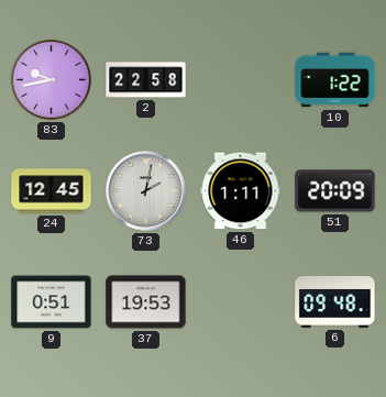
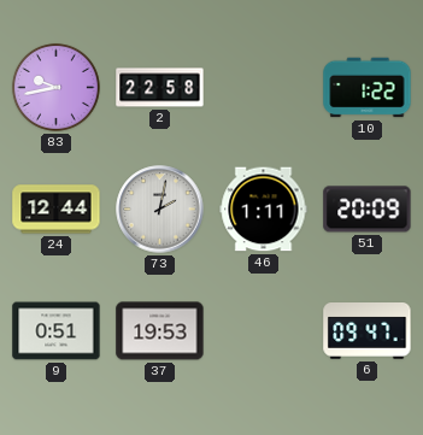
24: 12:45 -> 12:44 (57, 210)
6: 09:48 -> 09:47 (368, 331)
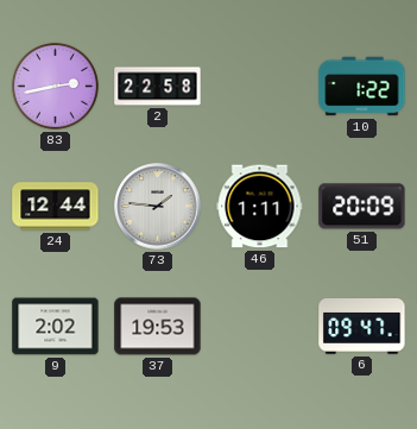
83: 9:43 -> 2:43 (55, 86)
73: 2:02 -> 1:46 (158, 207)
9: 0:51 -> 2:02 (56, 327)
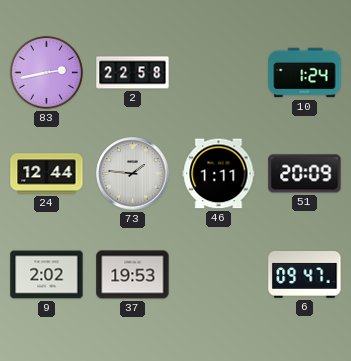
10: 1:22 -> 1:24 (305, 73)
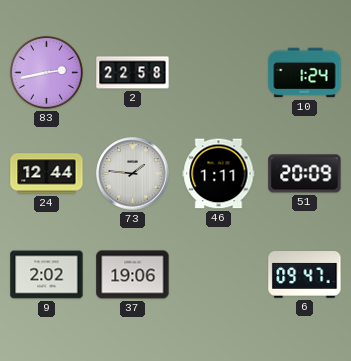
37: 19:53 -> 19:06 (133, 275)
